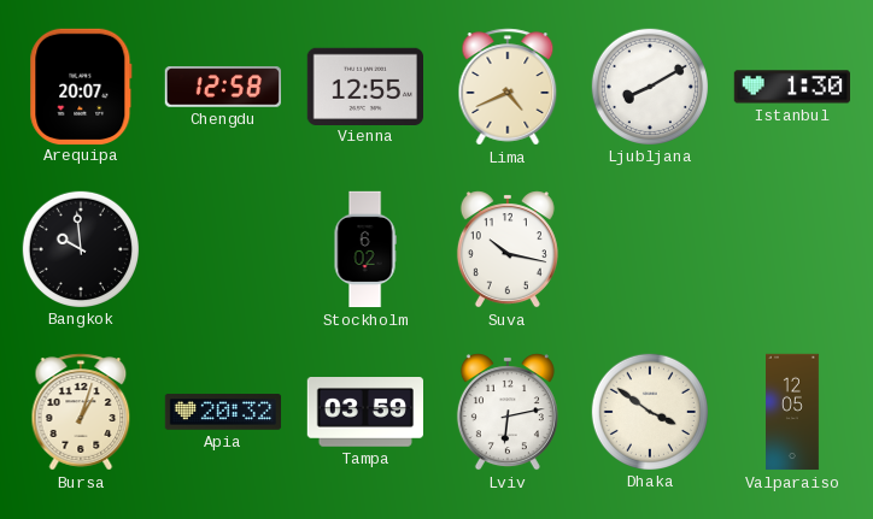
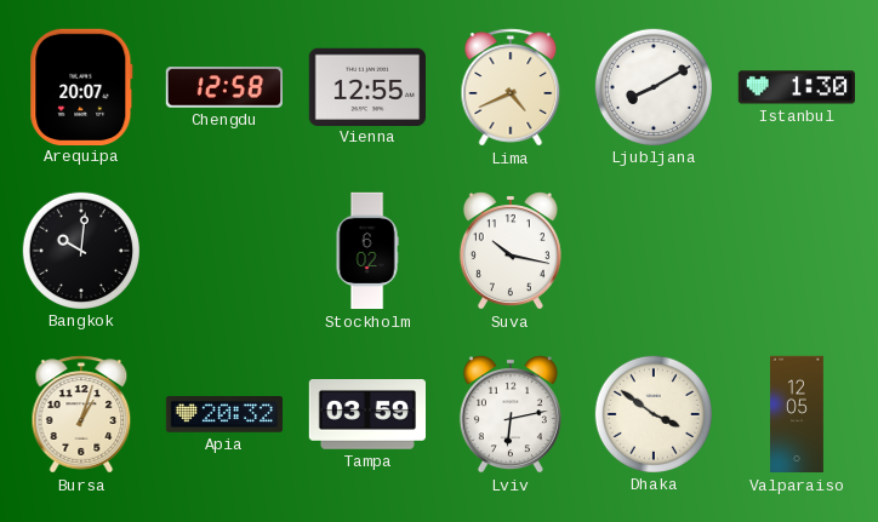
Bangkok: 9:59 -> 10:01 (80, 249)
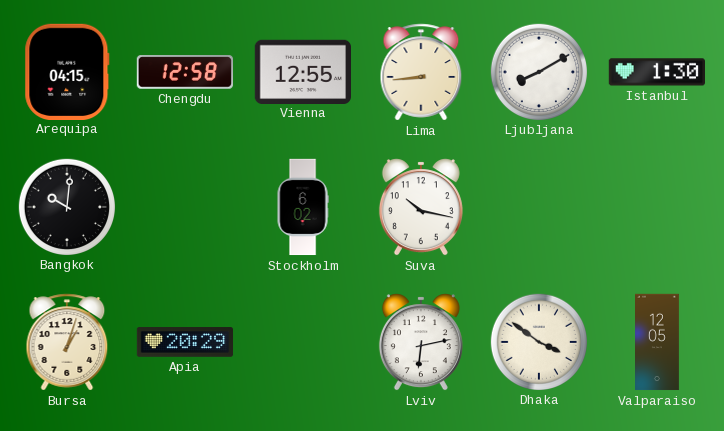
Arequipa: 20:07 -> 04:15 (67, 71)
Lima: 4:41 -> 8:44 (421, 72)
Apia: 20:32 -> 20:29 (185, 342)
Tampa: 03:59 -> none (366, 415)
